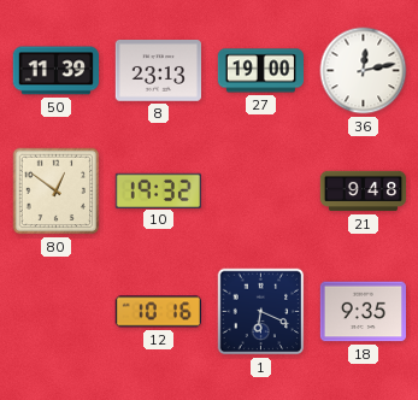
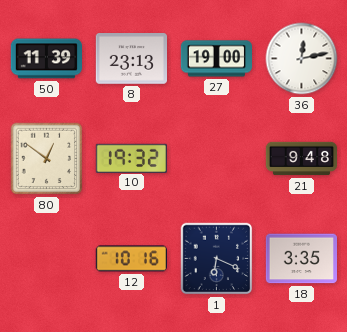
18: 9:35 -> 3:35 (301, 259)
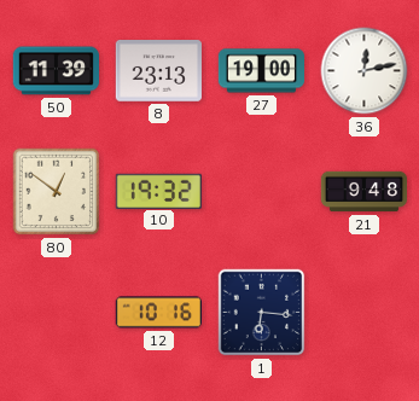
1: 6:19 -> 6:16 (262, 313)
18: 3:35 -> none (301, 259)
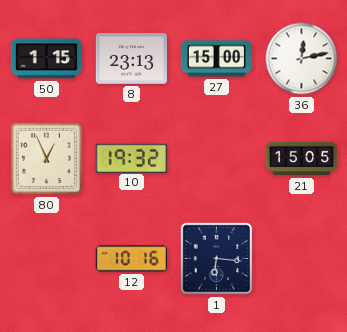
50: 11:39 -> 1:15 (46, 59)
27: 19:00 -> 15:00 (216, 59)
80: 12:51 -> 12:56 (47, 159)
21: 9:48 -> 15:05 (302, 159)
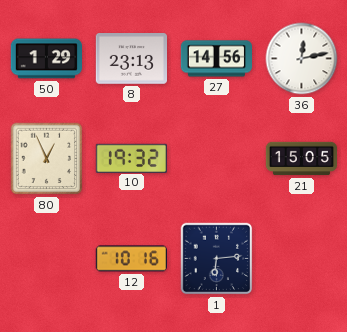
50: 1:15 -> 1:29 (46, 59)
27: 15:00 -> 14:56 (216, 59)
1: 6:16 -> 6:14 (217, 259)
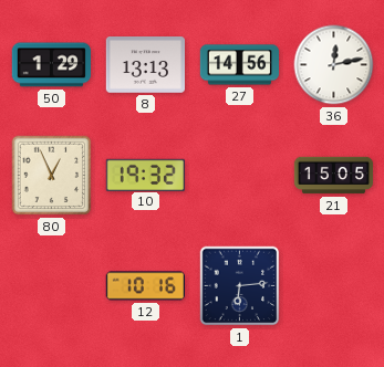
8: 23:13 -> 13:13 (145, 65)
